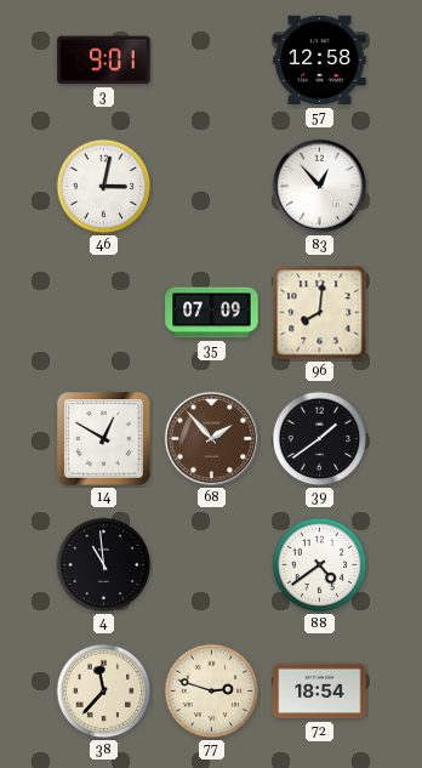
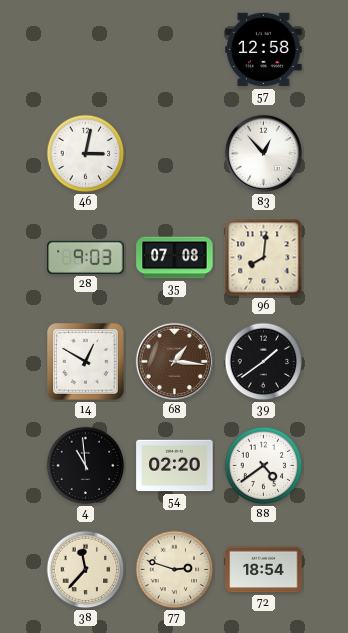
3: 9:01 -> none (104, 61)
28: none -> 9:03 (86, 257)
35: 07:09 -> 07:08 (175, 258)
68: 1:53 -> 1:16 (174, 361)
54: none -> 02:20 (175, 466)
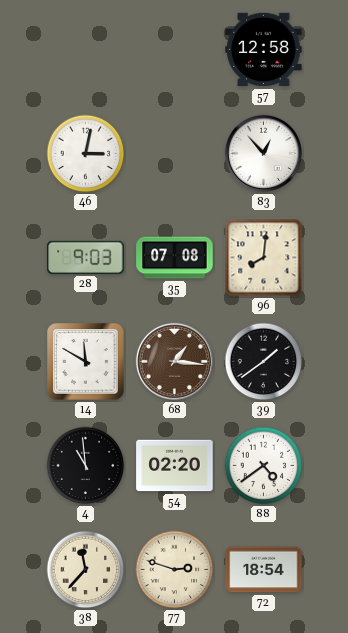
14: 12:50 -> 11:50 (86, 362)
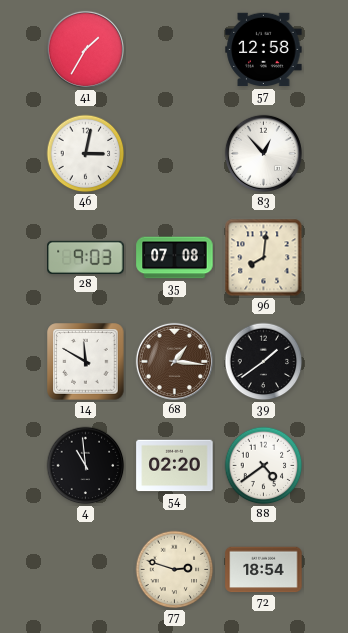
41: none -> 1:35 (85, 49)
38: 11:37 -> none (86, 570)
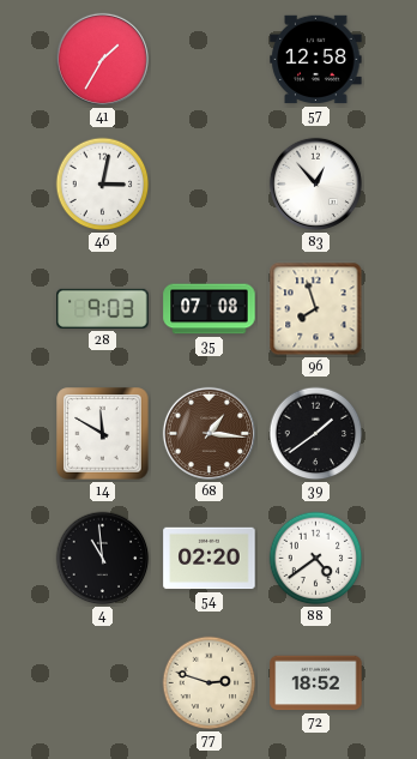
96: 8:01 -> 7:57 (316, 309)
72: 18:54 -> 18:52 (316, 683)
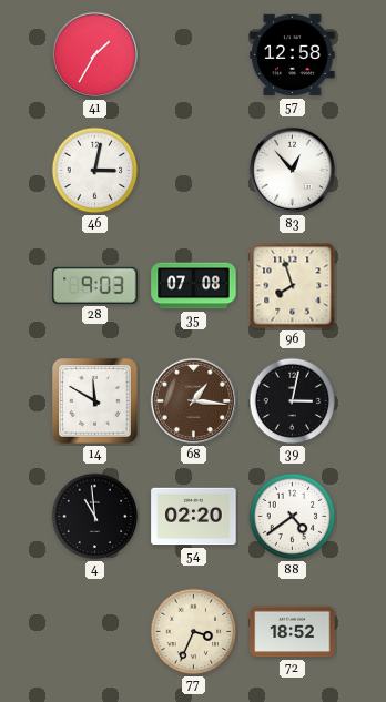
39: 1:39 -> 3:02 (293, 401)
77: 2:48 -> 3:34 (194, 632)
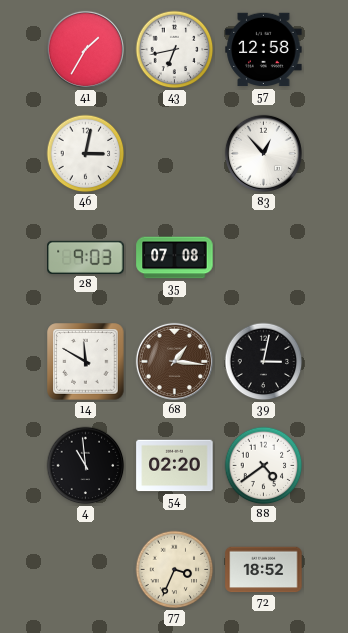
43: none -> 6:43 (175, 50)
96: 7:57 -> none (293, 286)
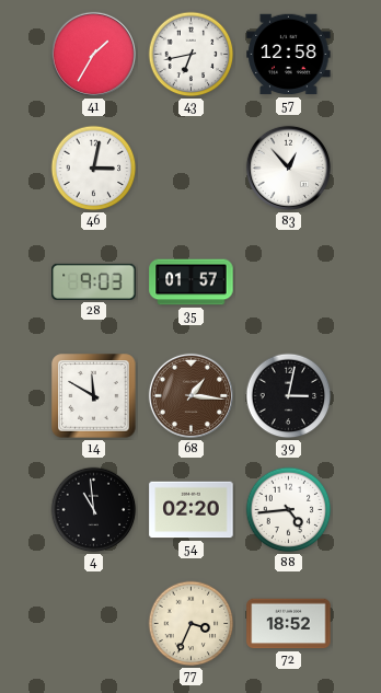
35: 07:08 -> 01:57 (192, 282)
88: 4:39 -> 4:44 (289, 510)
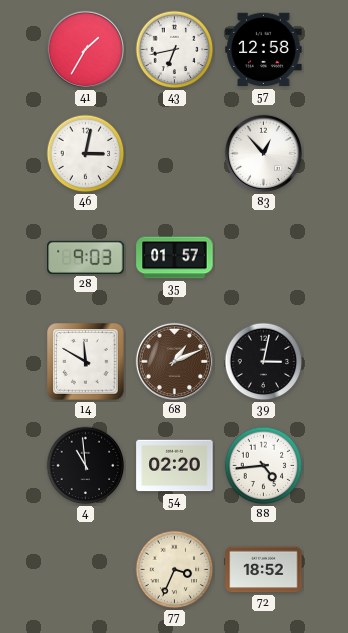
68: 1:16 -> 1:11 (174, 361)
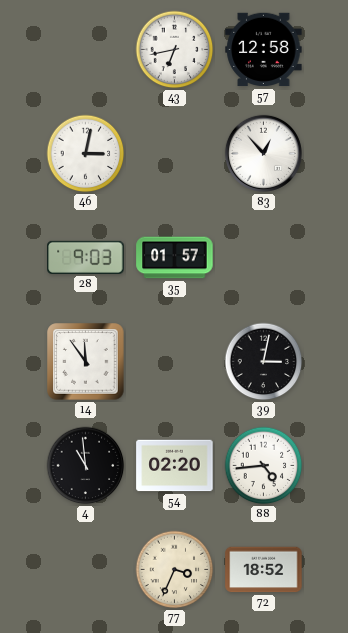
41: 1:35 -> none (85, 49)
14: 11:50 -> 11:54 (86, 362)
68: 1:11 -> none (174, 361)
